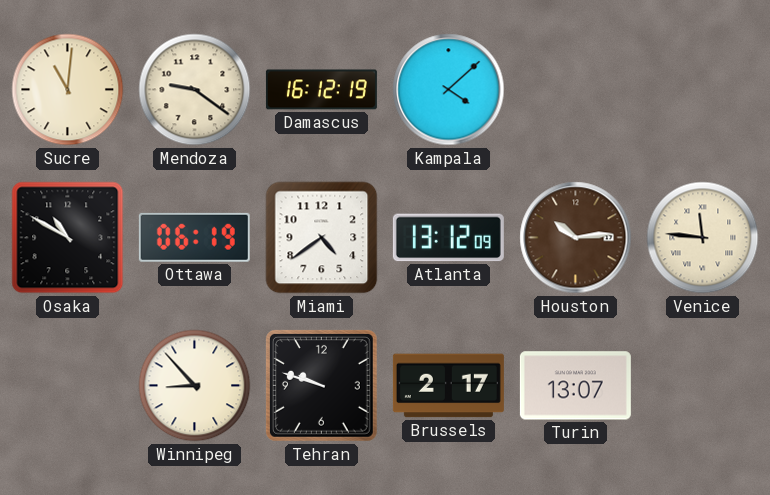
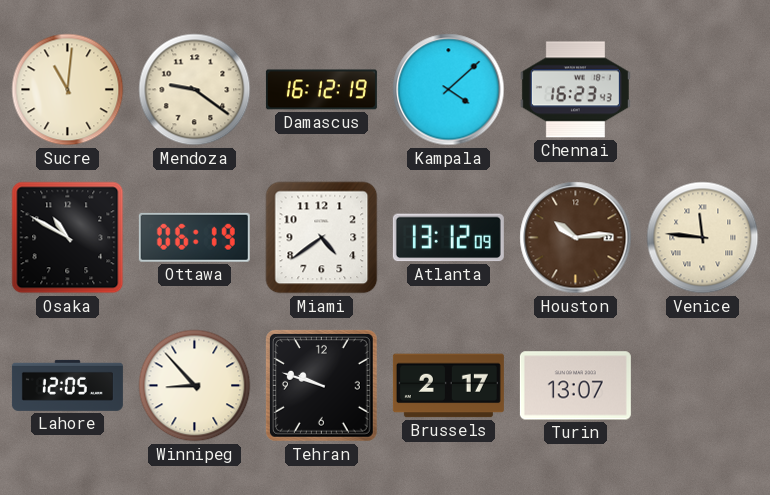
Chennai: none -> 16:23 (575, 90)
Lahore: none -> 12:05 (67, 385)
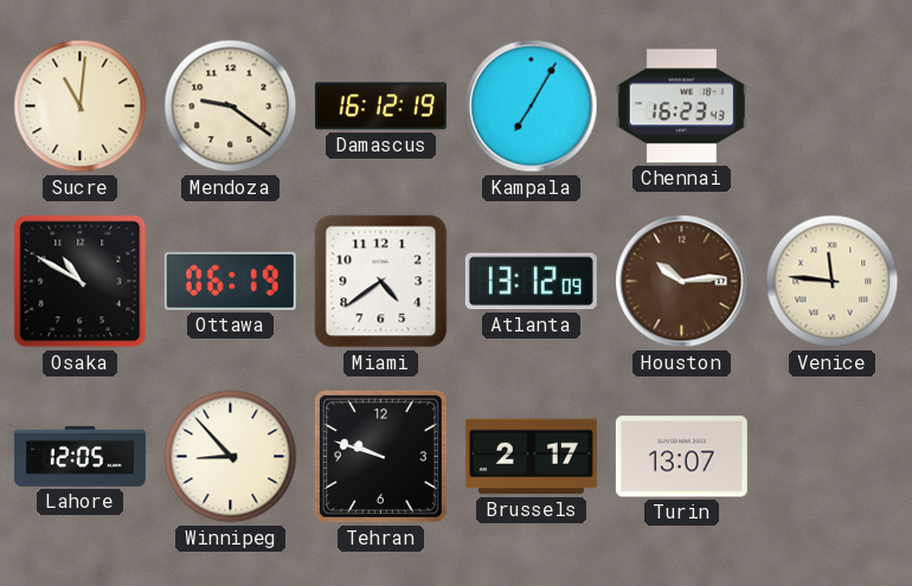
Kampala: 4:08 -> 7:05 (532, 107)
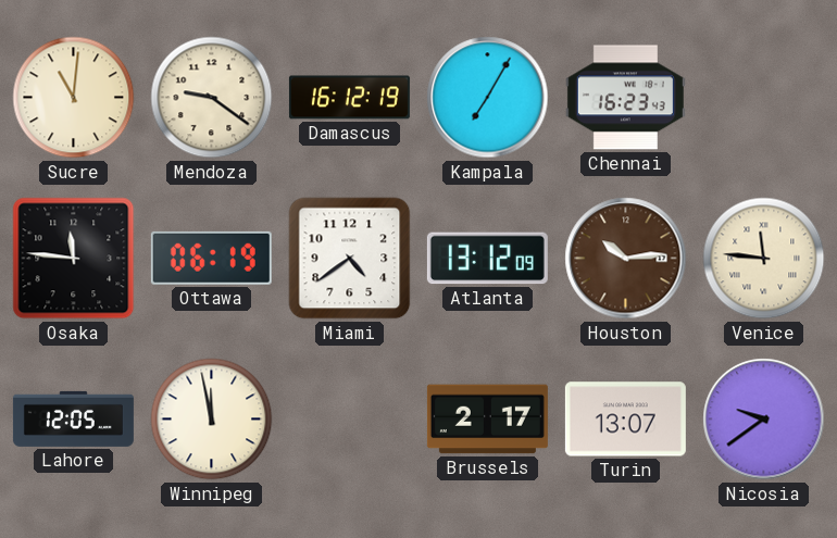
Osaka: 10:50 -> 11:46 (74, 259)
Winnipeg: 8:53 -> 11:58 (212, 420)
Tehran: 9:48 -> none (380, 456)
Nicosia: none -> 9:39 (764, 420)
